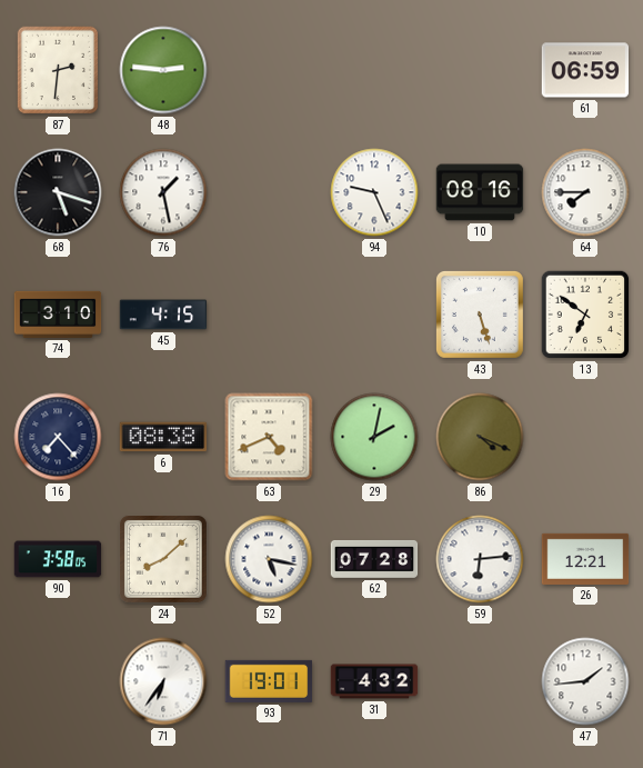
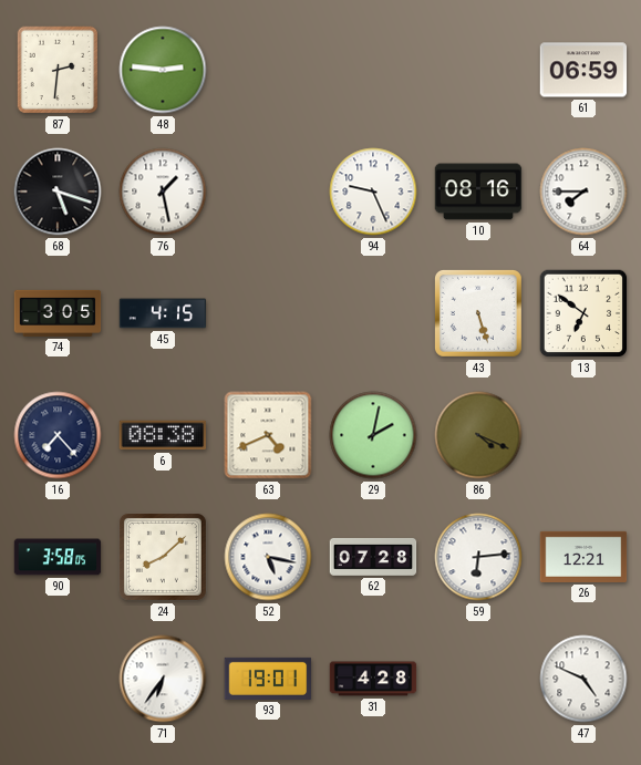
74: 3:10 -> 3:05 (58, 313)
31: 4:32 -> 4:28 (373, 679)
47: 1:44 -> 4:49 (583, 679)
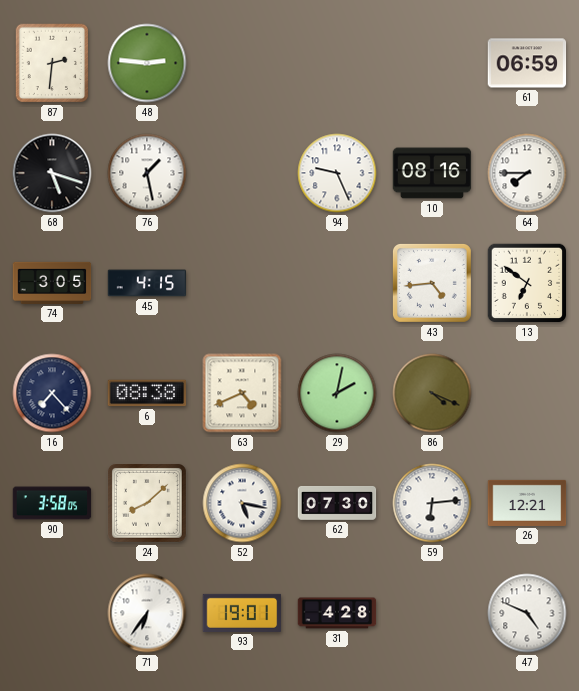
43: 5:27 -> 4:44 (432, 283)
62: 07:28 -> 07:30 (337, 503)
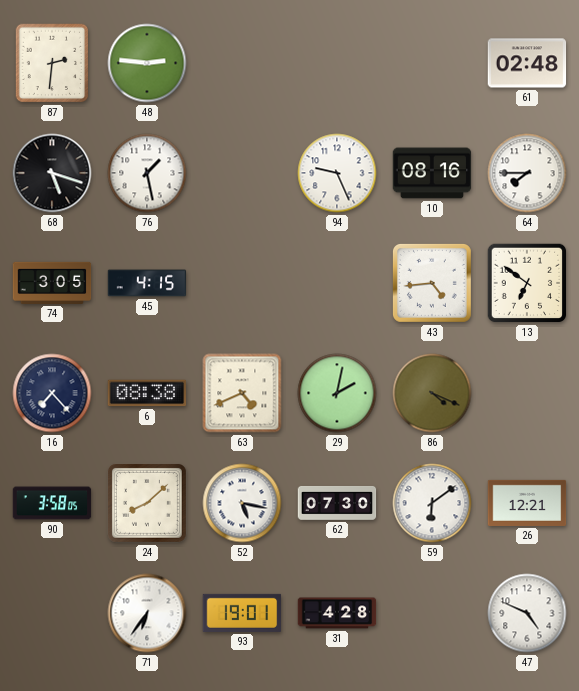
61: 06:59 -> 02:48 (527, 63)
59: 6:14 -> 6:09 (432, 503)
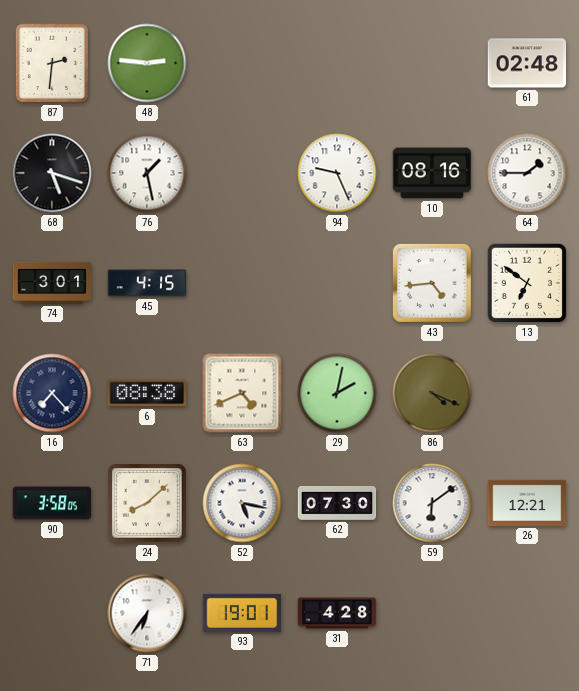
64: 7:45 -> 1:45 (527, 173)
74: 3:05 -> 3:01 (52, 283)
47: 4:49 -> none (527, 613)
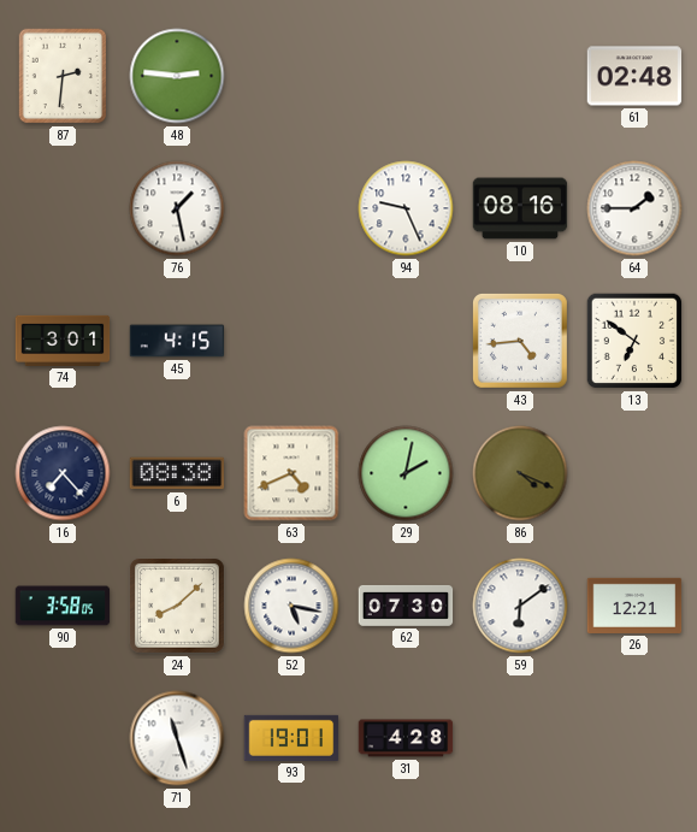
68: 5:18 -> none (52, 173)
71: 6:36 -> 11:27 (177, 738)
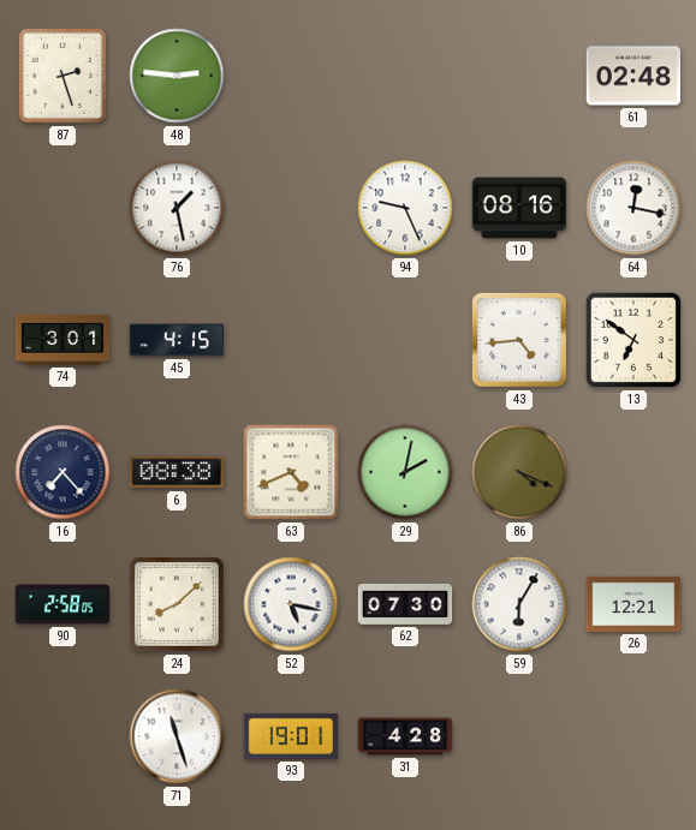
87: 2:31 -> 2:27 (63, 76)
64: 1:45 -> 12:17 (633, 208)
90: 3:58 -> 2:58 (63, 604)
59: 6:09 -> 6:05 (519, 604)
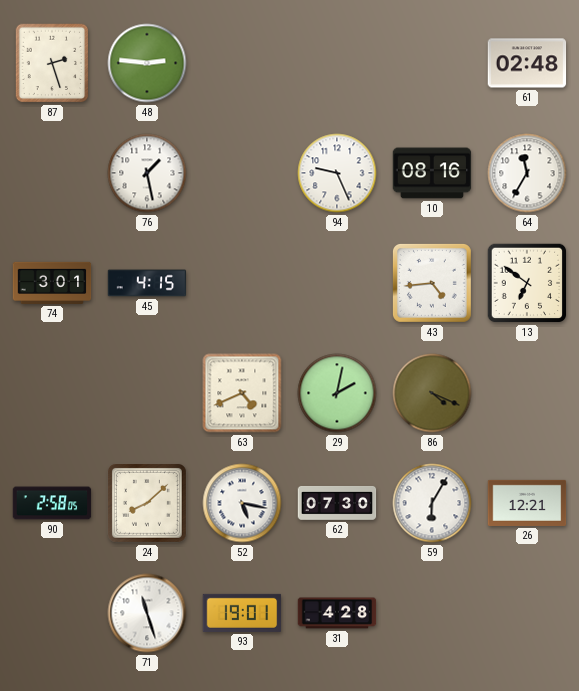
64: 12:17 -> 11:35 (527, 173)
16: 7:23 -> none (63, 472)
6: 08:38 -> none (177, 472)
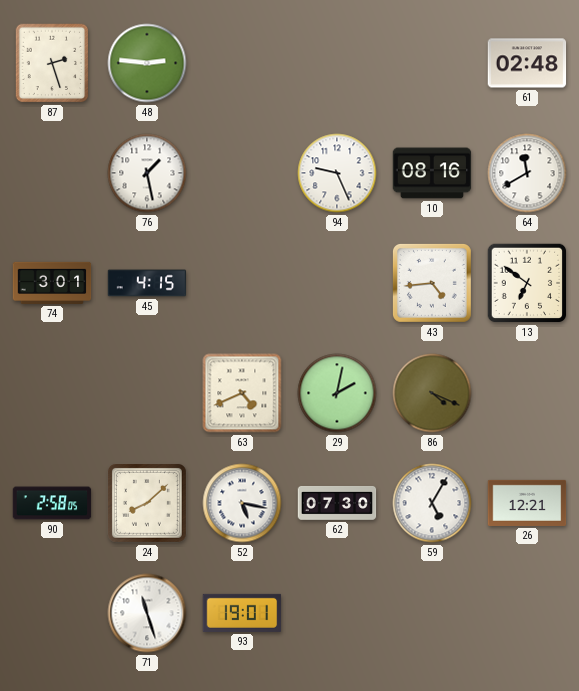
64: 11:35 -> 11:40 (527, 173)
59: 6:05 -> 5:05 (432, 503)
31: 4:28 -> none (337, 613)
